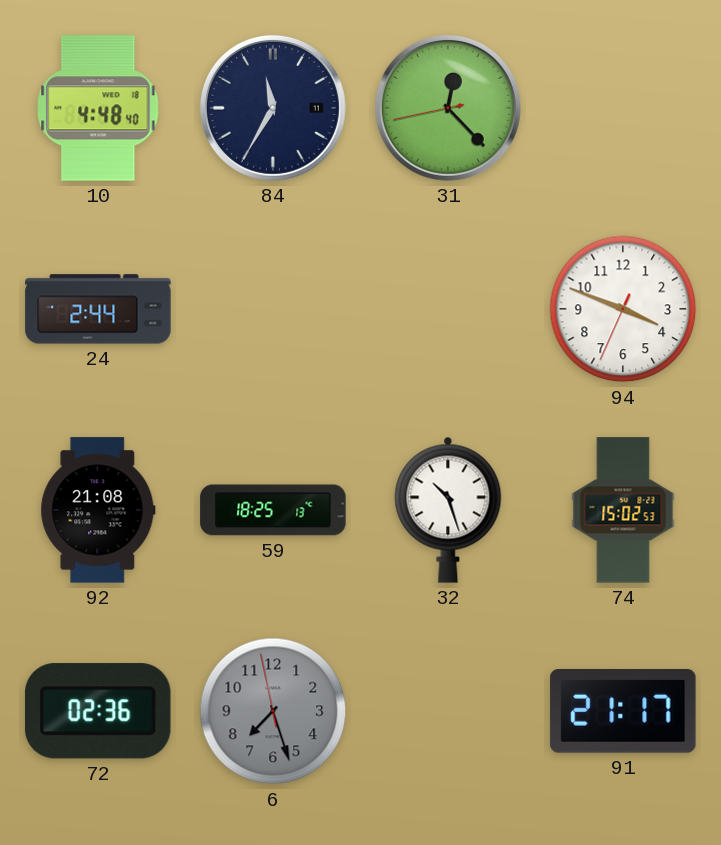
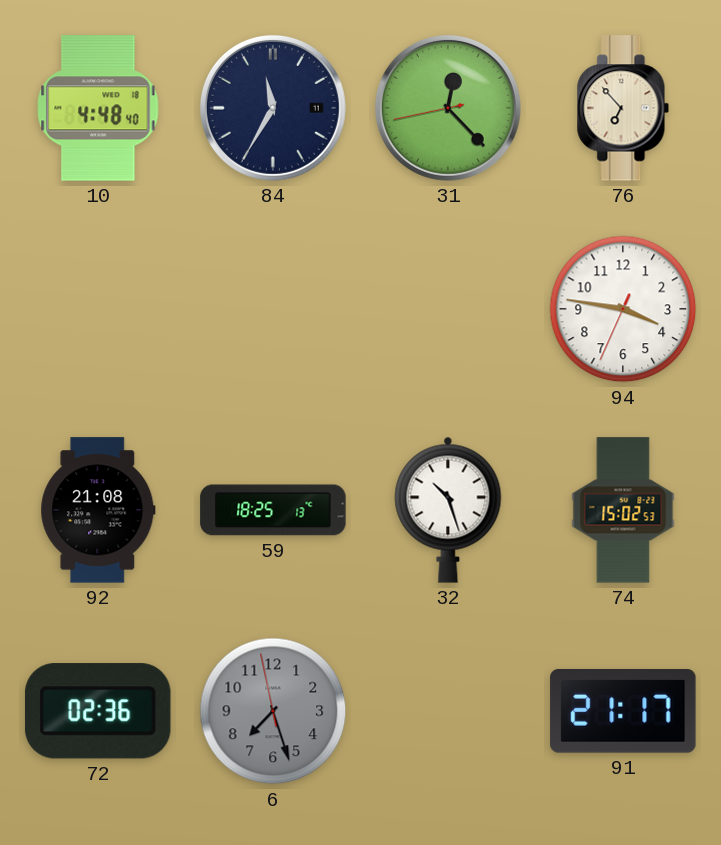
76: none -> 6:53 (623, 108)
24: 2:44 -> none (98, 309)
94: 3:48 -> 3:46 (623, 309)
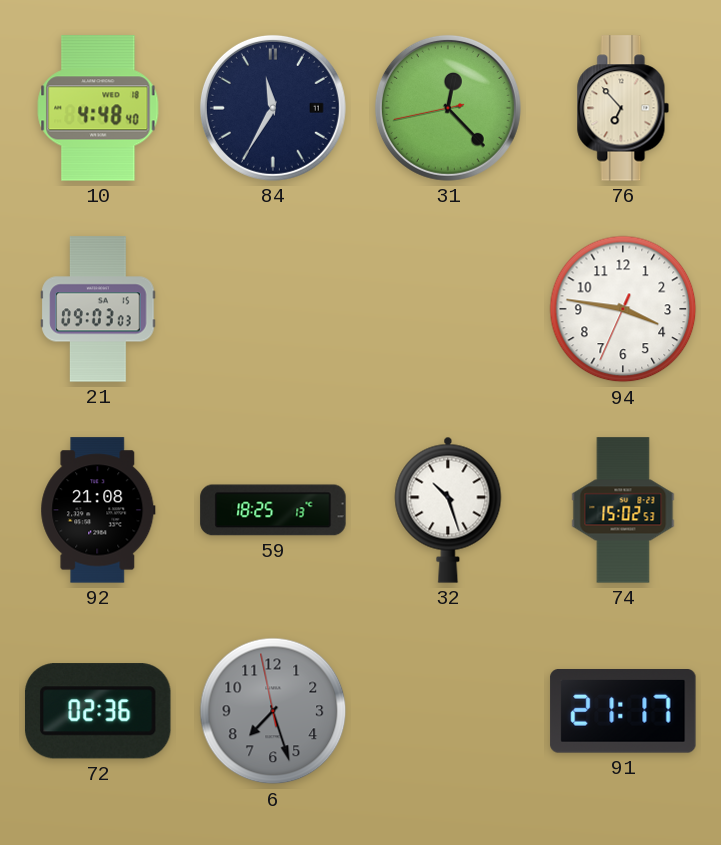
21: none -> 09:03 (98, 309)
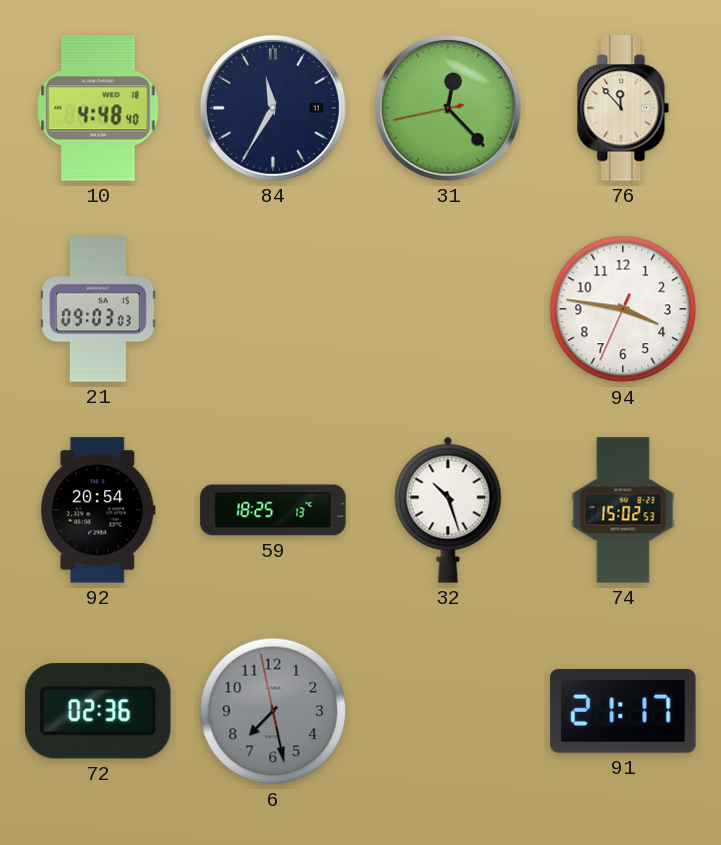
76: 6:53 -> 11:53 (623, 108)
92: 21:08 -> 20:54 (98, 510)
6: 7:26 -> 7:27 (273, 711)
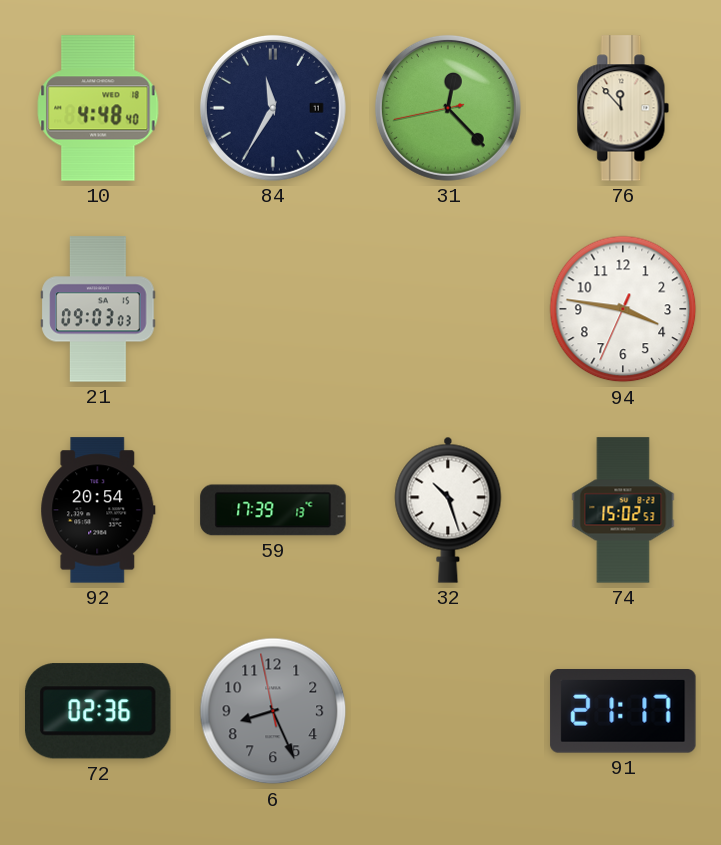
59: 18:25 -> 17:39 (273, 510)
6: 7:27 -> 8:25 (273, 711)
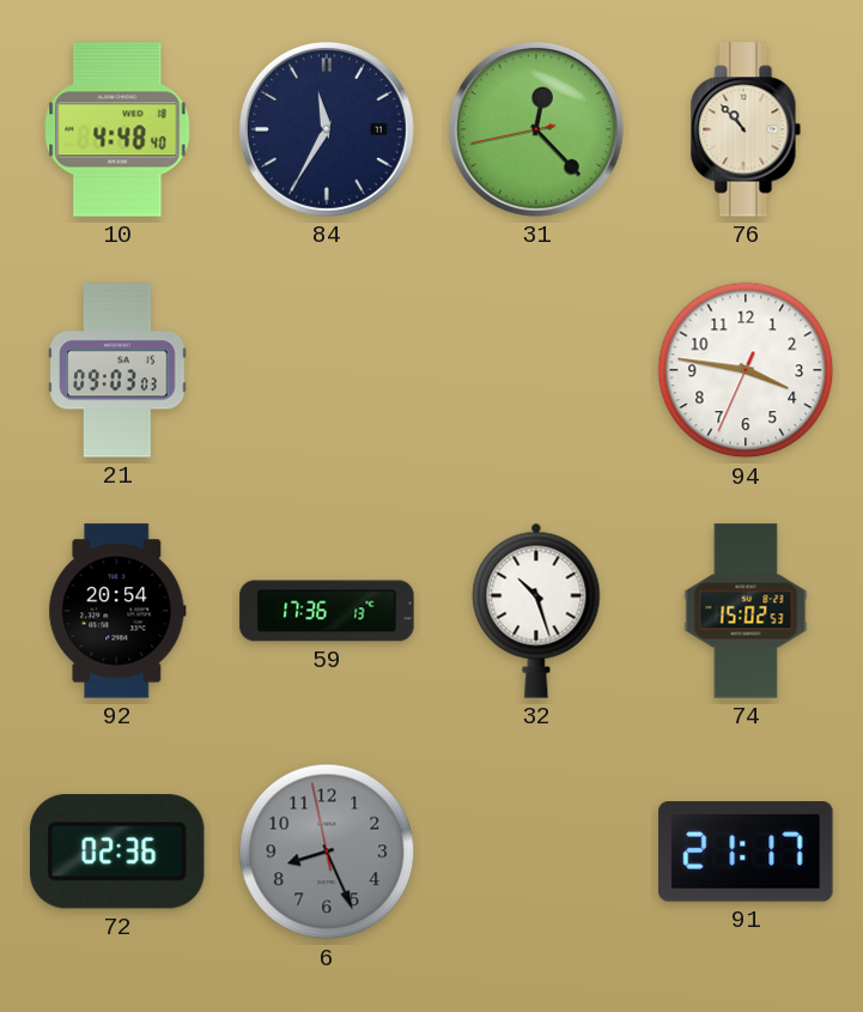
76: 11:53 -> 10:53 (746, 129)
59: 17:39 -> 17:36 (327, 611)
